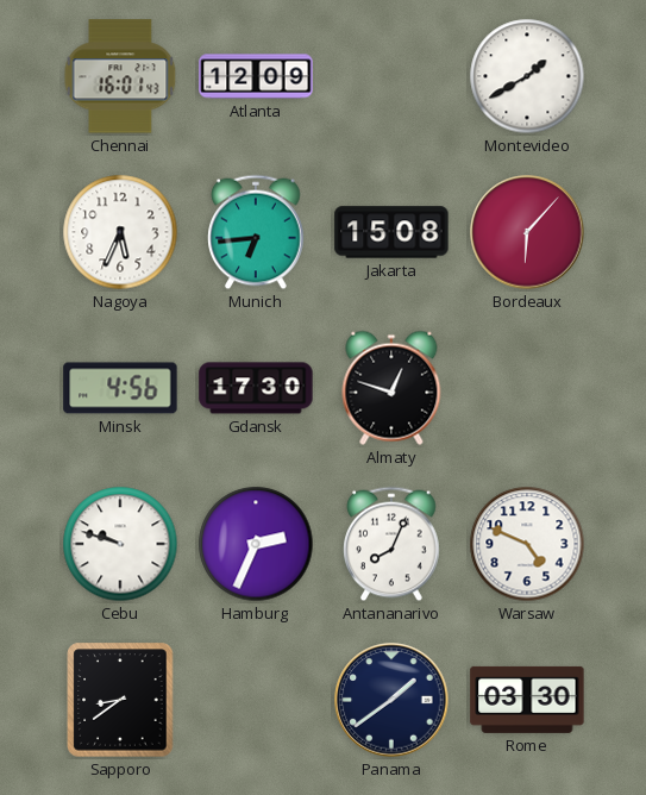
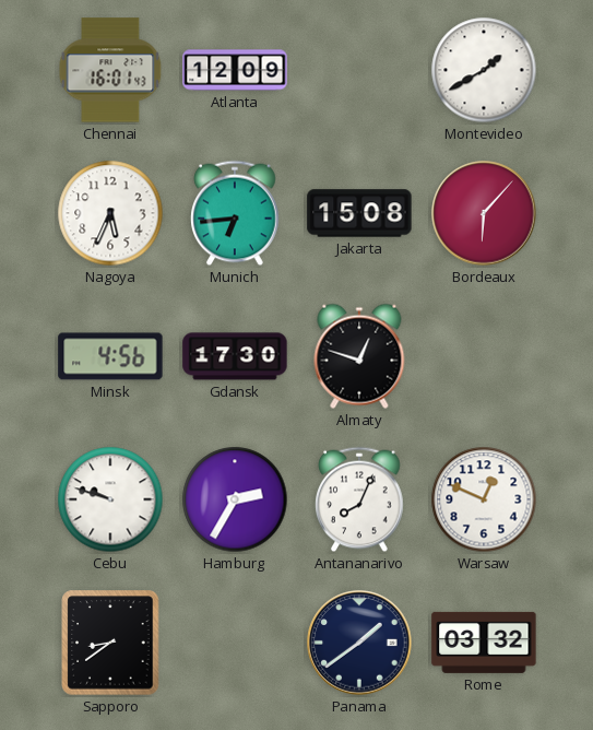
Hamburg: 2:34 -> 2:35 (235, 499)
Warsaw: 4:49 -> 12:49 (484, 499)
Rome: 03:30 -> 03:32 (484, 643)
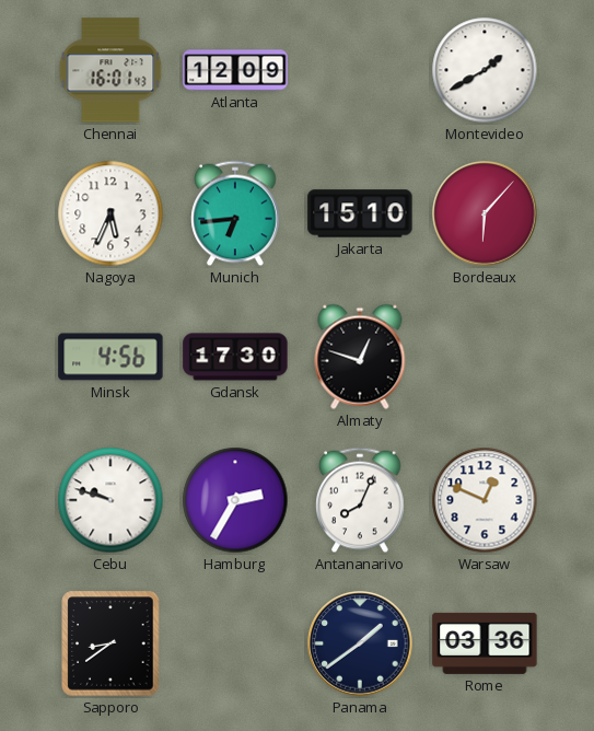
Jakarta: 15:08 -> 15:10 (360, 213)
Rome: 03:32 -> 03:36 (485, 643)
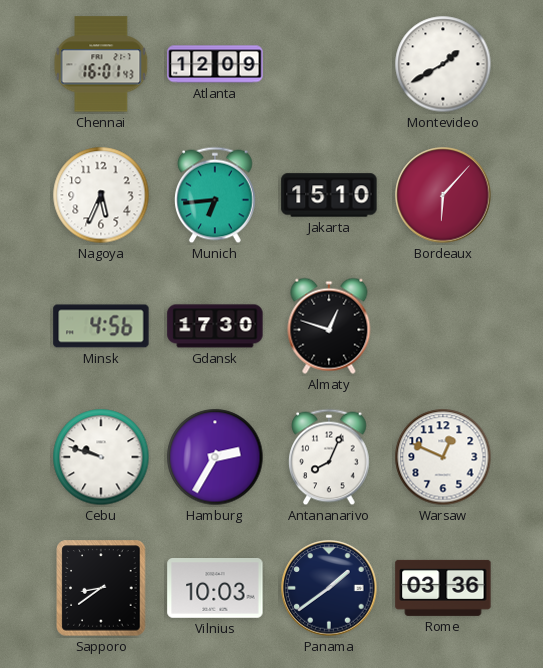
Vilnius: none -> 10:03 (215, 589)
